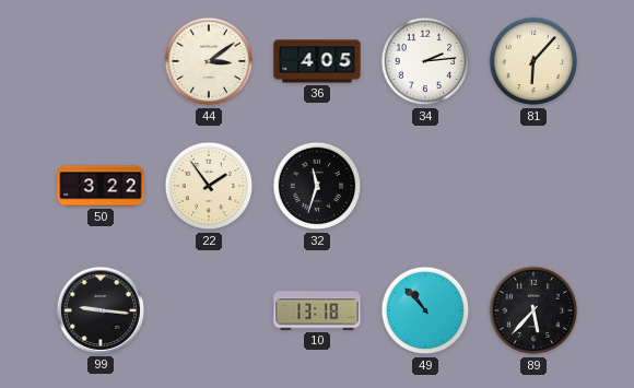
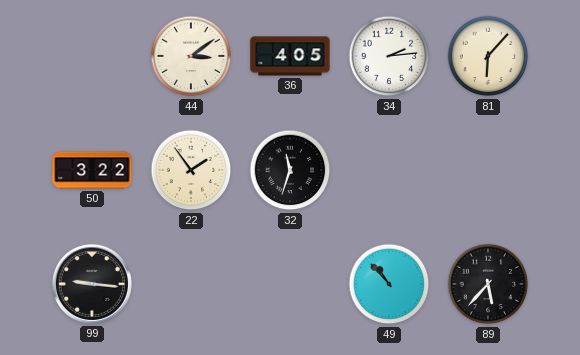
10: 13:18 -> none (317, 310)
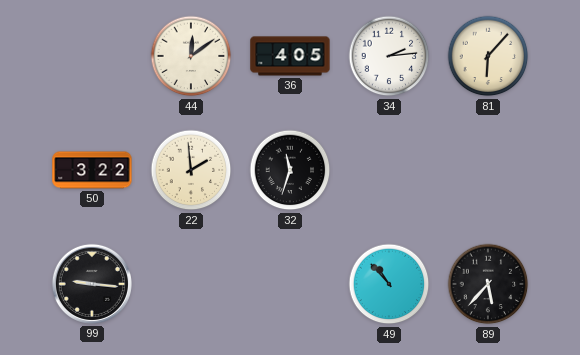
44: 3:09 -> 12:09 (191, 56)
22: 1:54 -> 1:59 (191, 170)
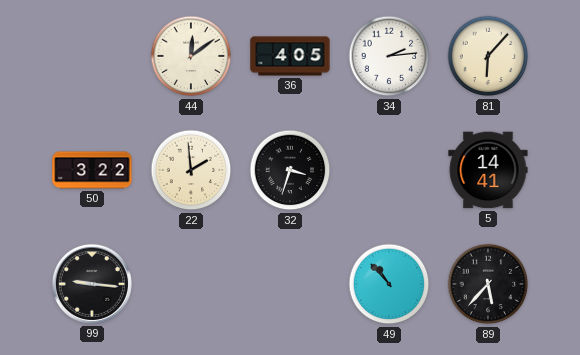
32: 11:33 -> 3:33 (290, 170)
5: none -> 14:41 (488, 170)
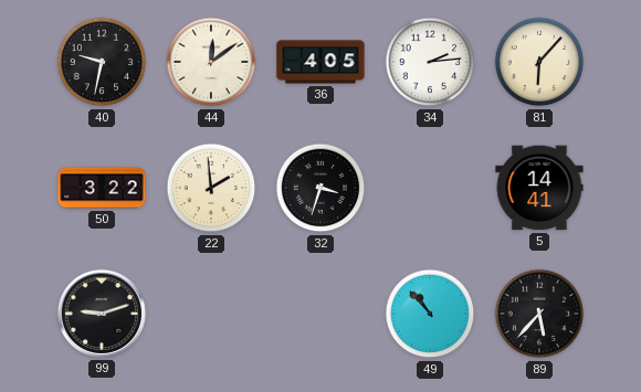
40: none -> 9:32 (102, 62)
99: 9:16 -> 9:12 (102, 314)
